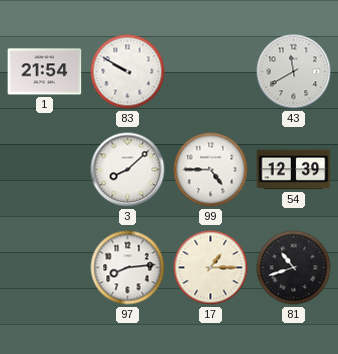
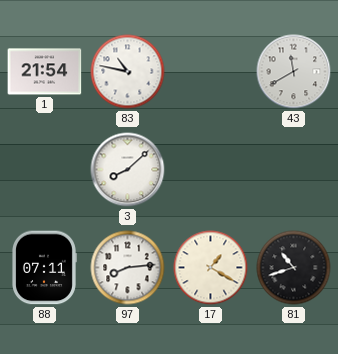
83: 9:50 -> 10:47 (128, 72)
99: 4:45 -> none (211, 170)
54: 12:39 -> none (294, 170)
88: none -> 07:11 (45, 268)
17: 1:15 -> 1:20 (211, 268)
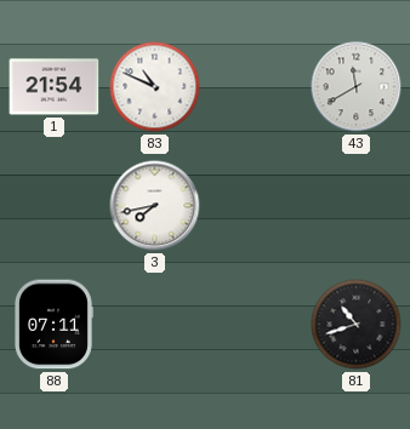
83: 10:47 -> 10:49 (155, 87)
3: 8:08 -> 7:43 (155, 206)
97: 8:14 -> none (128, 268)
17: 1:20 -> none (211, 268)
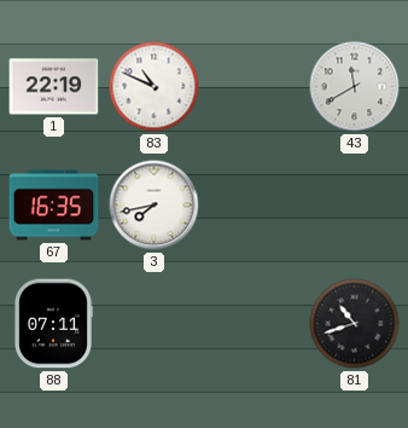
1: 21:54 -> 22:19 (54, 87)
67: none -> 16:35 (54, 206)
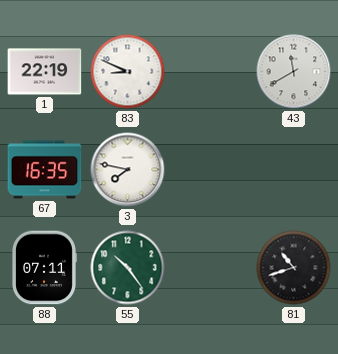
83: 10:49 -> 8:49 (128, 72)
3: 7:43 -> 7:47 (128, 170)
55: none -> 10:24 (128, 268)
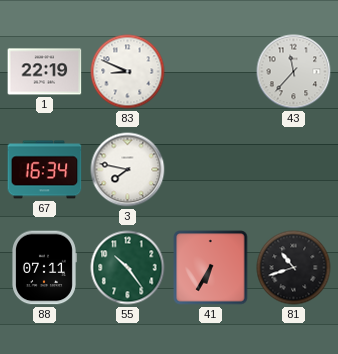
43: 11:40 -> 11:37 (294, 72)
67: 16:35 -> 16:34 (45, 170)
41: none -> 6:35 (211, 268)
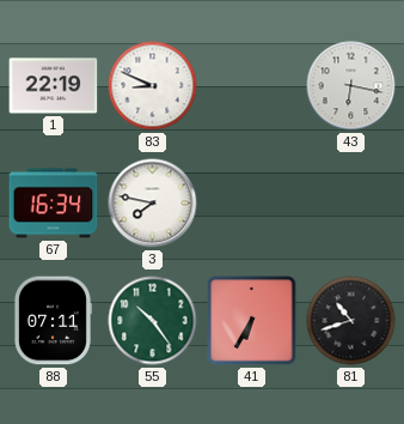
43: 11:37 -> 6:17 (351, 86)
